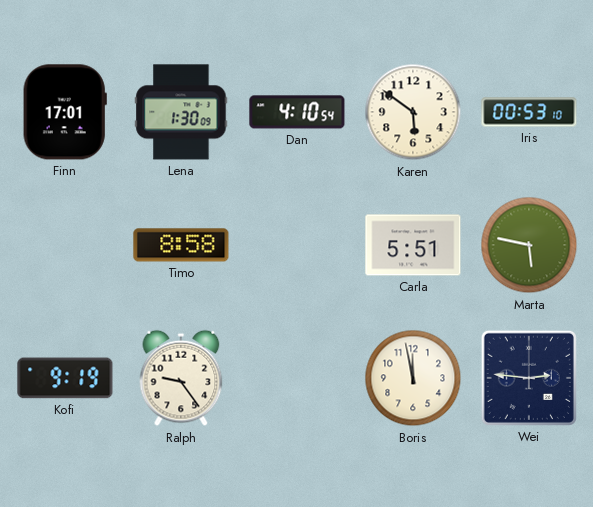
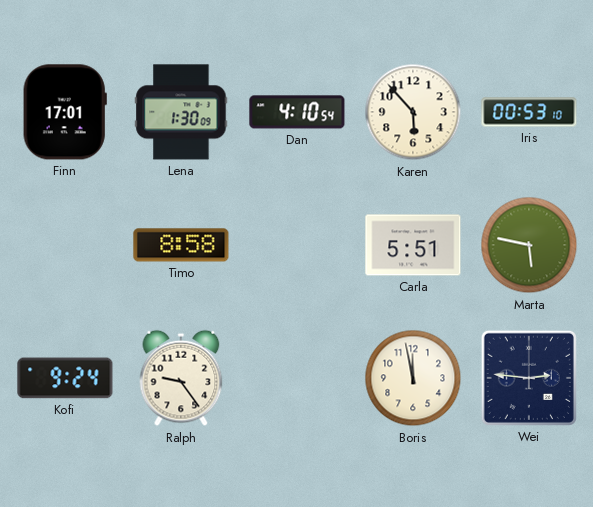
Karen: 5:51 -> 5:53 (413, 112)
Kofi: 9:19 -> 9:24 (65, 378)
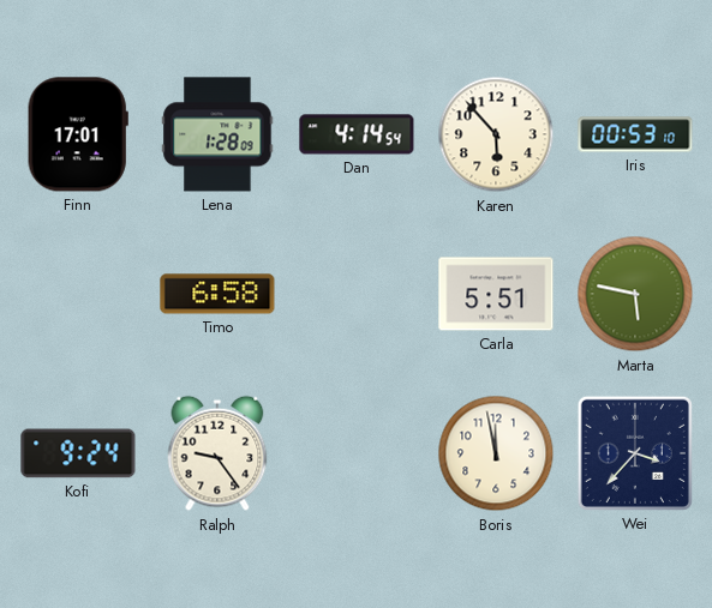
Lena: 1:30 -> 1:28 (217, 134)
Dan: 4:10 -> 4:14 (357, 134)
Timo: 8:58 -> 6:58 (217, 294)
Wei: 2:46 -> 3:37 (635, 453)
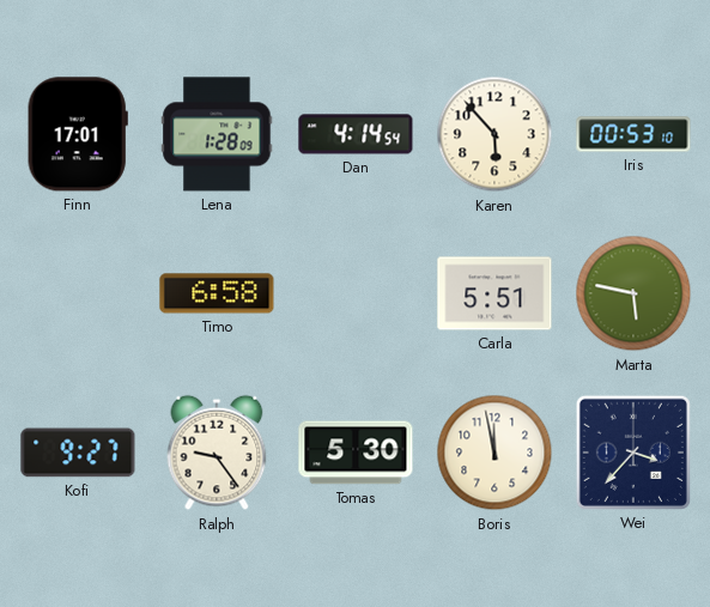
Kofi: 9:24 -> 9:27 (78, 453)
Tomas: none -> 5:30 (356, 453)
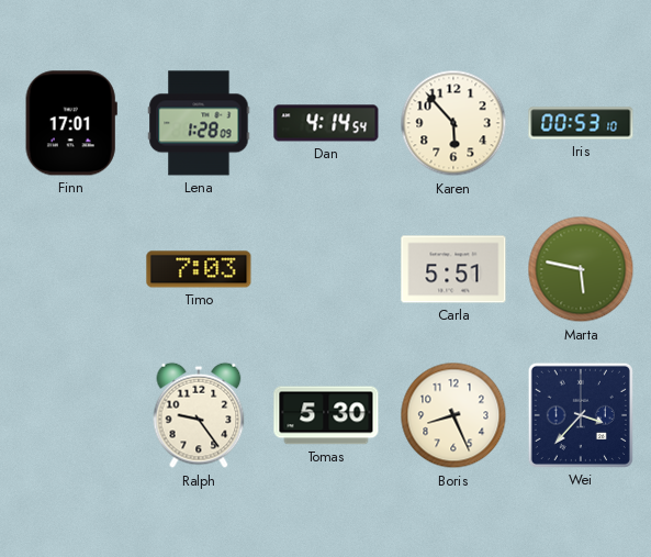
Timo: 6:58 -> 7:03 (199, 269)
Kofi: 9:27 -> none (78, 453)
Boris: 11:58 -> 8:26 (453, 415)
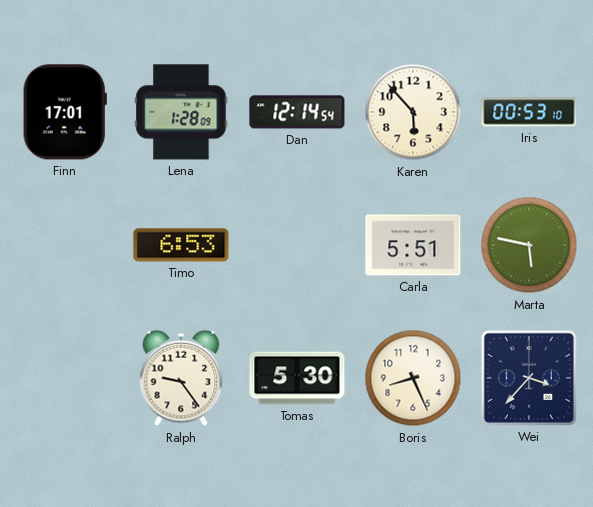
Dan: 4:14 -> 12:14 (297, 112)
Timo: 7:03 -> 6:53 (181, 245)
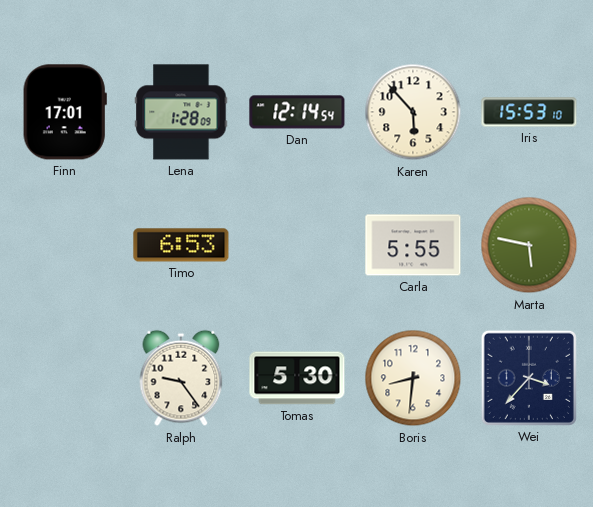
Iris: 00:53 -> 15:53 (529, 112)
Carla: 5:51 -> 5:55 (413, 245)
Boris: 8:26 -> 8:31 (413, 378)
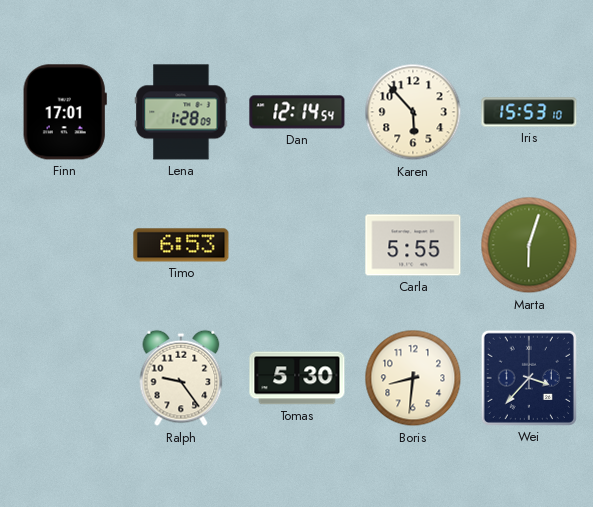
Marta: 5:47 -> 6:03 (529, 245)
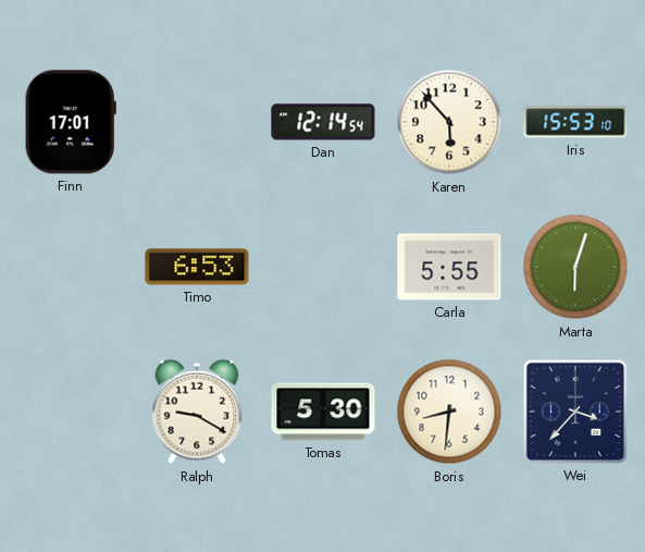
Lena: 1:28 -> none (181, 112)
Ralph: 9:24 -> 9:20 (197, 412)
